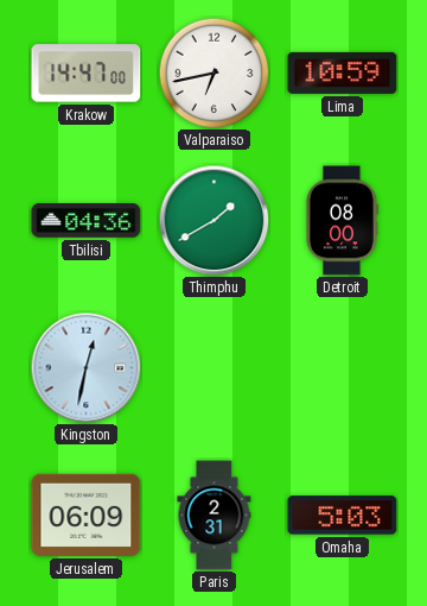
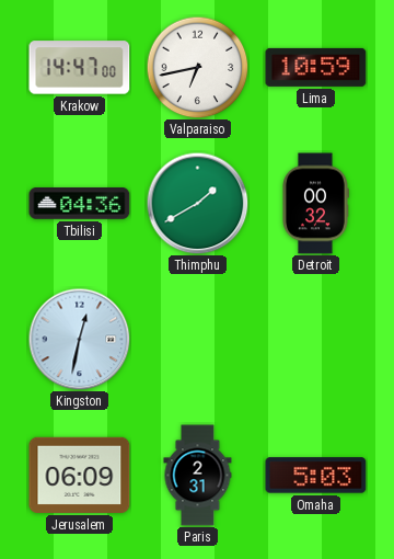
Detroit: 08:00 -> 00:32 (315, 204)
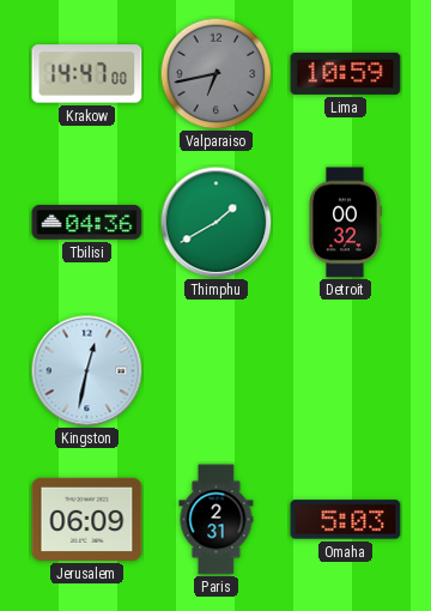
Valparaiso dial: white -> grey (215, 73)
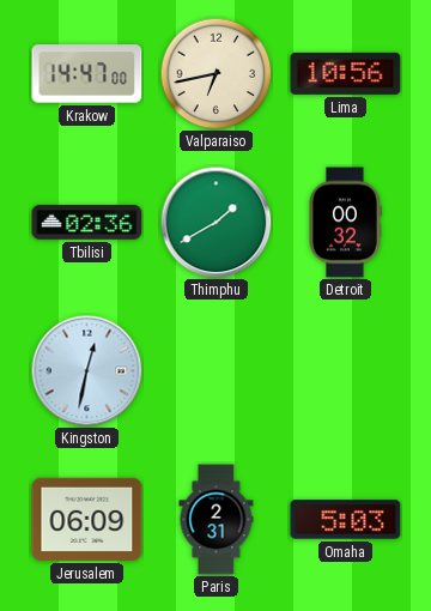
Valparaiso dial: grey -> cream (215, 73)
Lima: 10:59 -> 10:56 (346, 73)
Tbilisi: 04:36 -> 02:36 (87, 223)
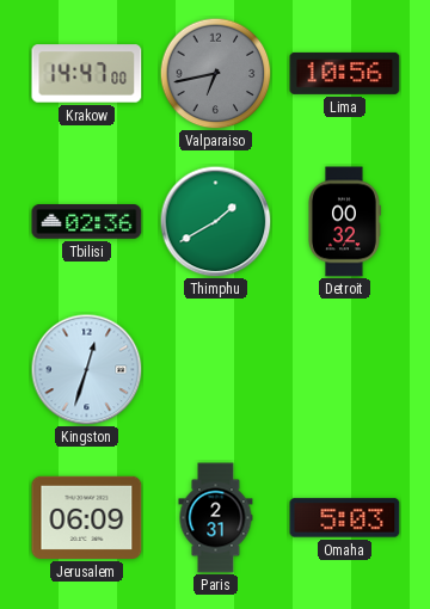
Valparaiso dial: cream -> grey (215, 73)
Kingston: 12:32 -> 12:33 (86, 369)
